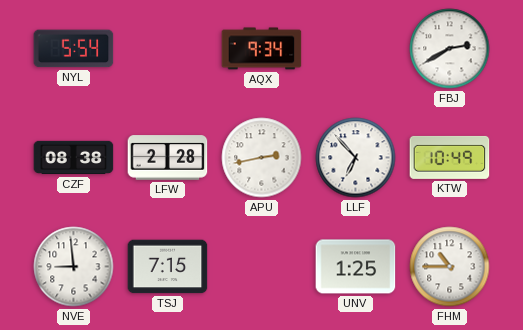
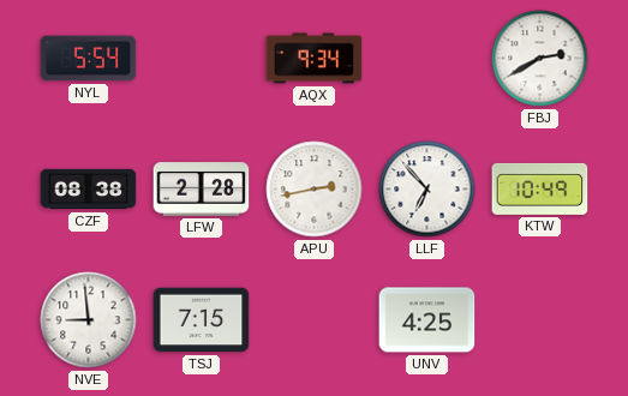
UNV: 1:25 -> 4:25 (427, 320)
FHM: 10:45 -> none (450, 267)
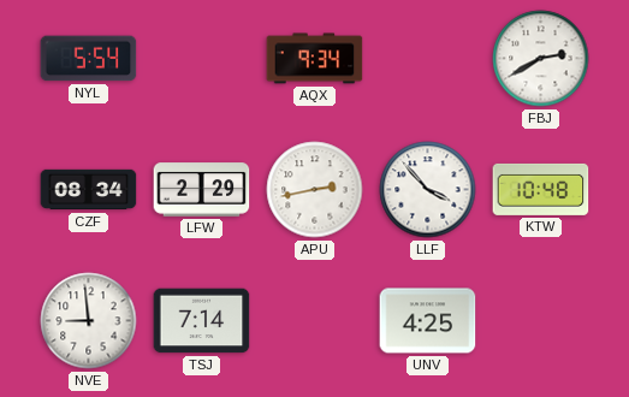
CZF: 08:38 -> 08:34 (89, 190)
LFW: 2:28 -> 2:29 (202, 190)
LLF: 6:53 -> 3:53 (428, 190)
KTW: 10:49 -> 10:48 (541, 189)
TSJ: 7:15 -> 7:14 (202, 321)
